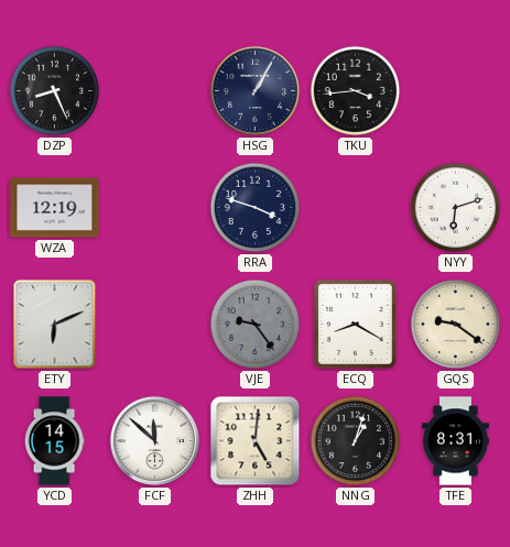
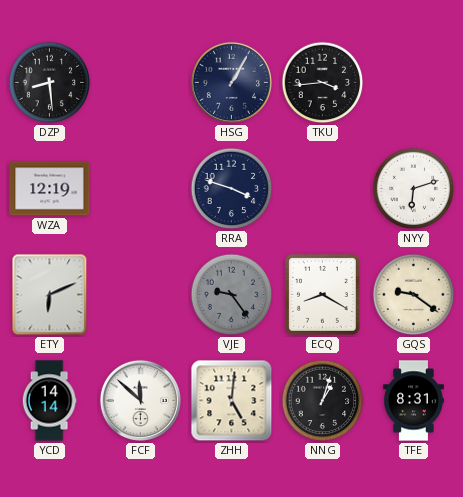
DZP: 8:26 -> 8:29 (50, 83)
YCD: 14:15 -> 14:14 (49, 401)
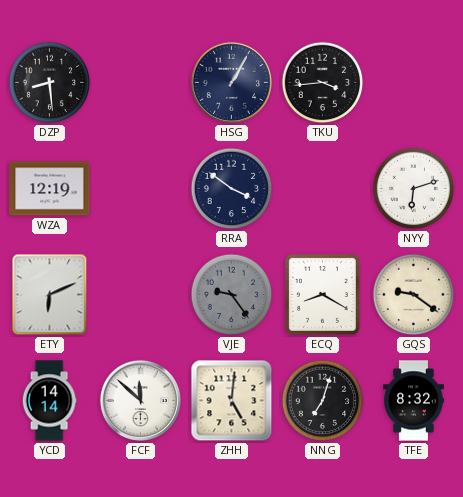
RRA: 3:48 -> 3:51 (232, 189)
NNG: 1:03 -> 7:03 (323, 401)
TFE: 8:31 -> 8:32 (414, 401)
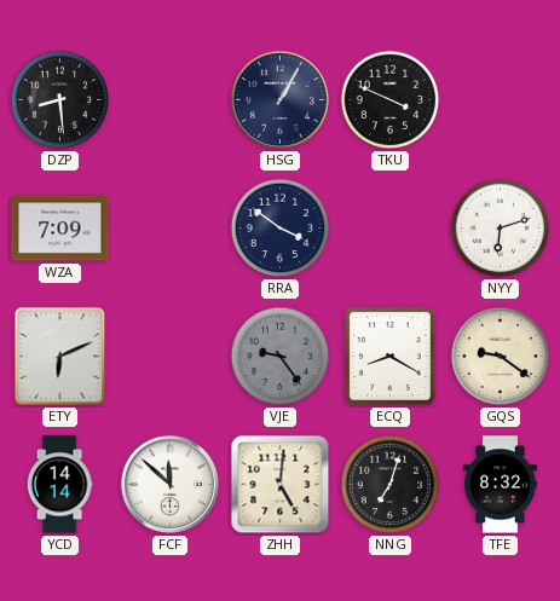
TKU: 3:44 -> 3:49 (391, 100)
WZA: 12:19 -> 7:09 (60, 229)
